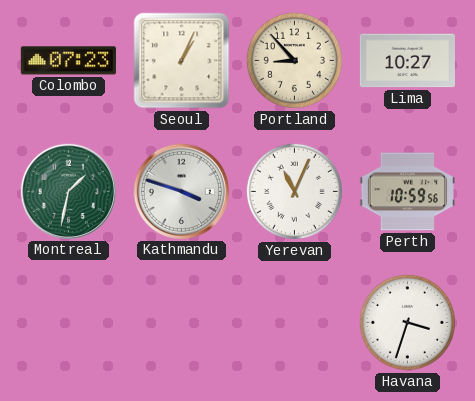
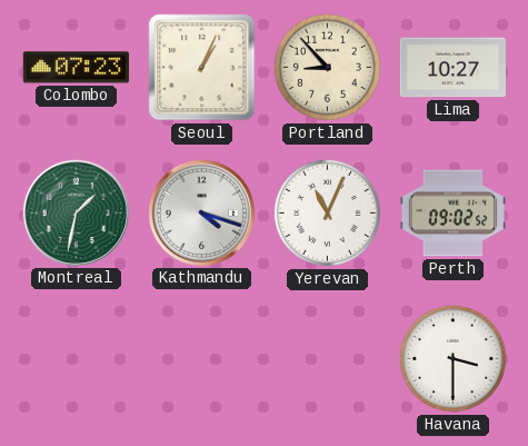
Kathmandu: 3:48 -> 4:18 (201, 212)
Perth: 10:59 -> 09:02 (452, 214)
Havana: 3:33 -> 3:30 (452, 358)
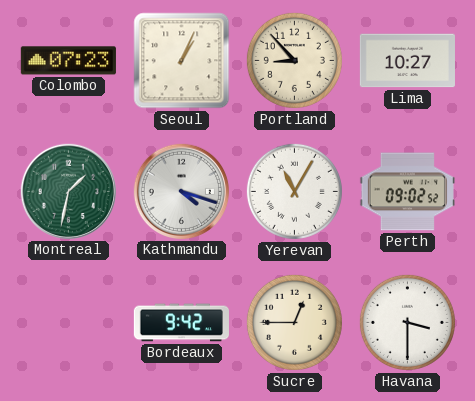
Yerevan: 11:04 -> 11:05 (294, 191)
Bordeaux: none -> 9:42 (181, 323)
Sucre: none -> 12:45 (294, 322)
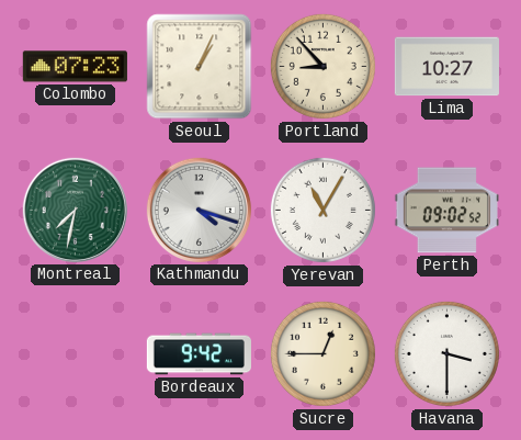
Montreal: 1:32 -> 7:32 (75, 210)
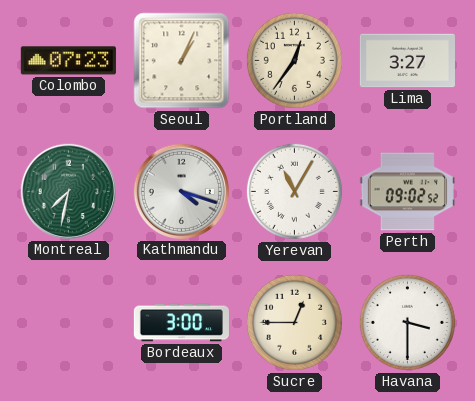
Portland: 8:53 -> 12:36 (294, 60)
Lima: 10:27 -> 3:27 (407, 61)
Bordeaux: 9:42 -> 3:00 (181, 323)
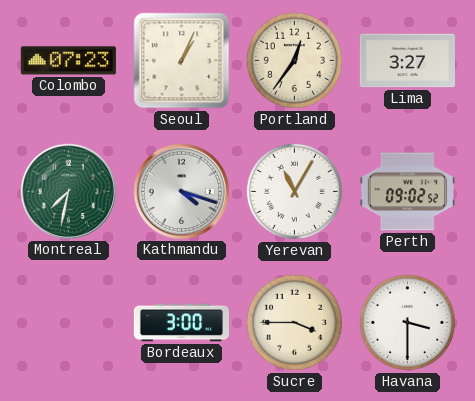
Sucre: 12:45 -> 3:45 (294, 322)
